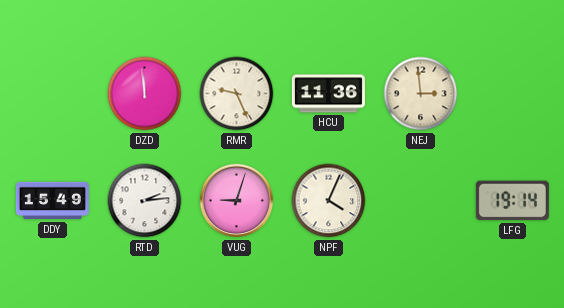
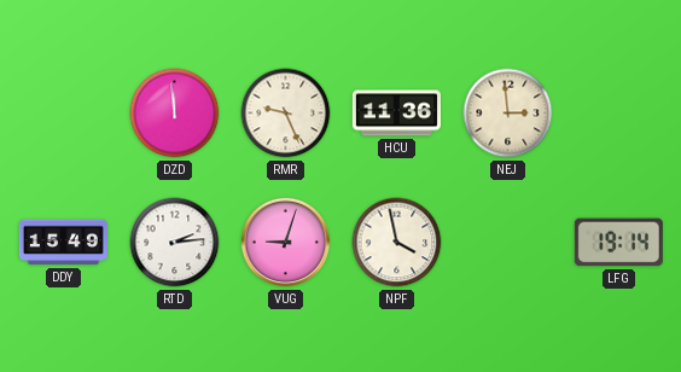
NPF: 4:04 -> 3:58 (397, 243)
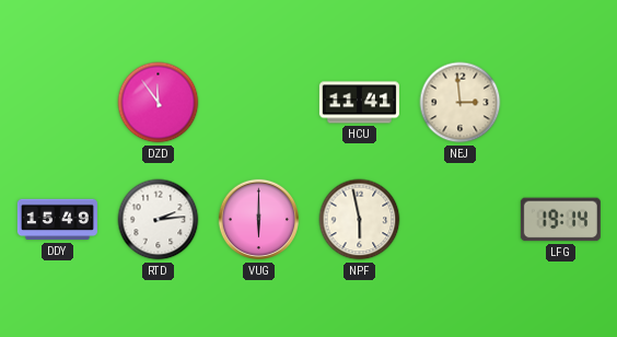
DZD: 11:59 -> 11:54 (159, 103)
RMR: 9:26 -> none (286, 114)
HCU: 11:36 -> 11:41 (359, 103)
VUG: 9:03 -> 6:00 (259, 220)
NPF: 3:58 -> 5:58 (360, 220)
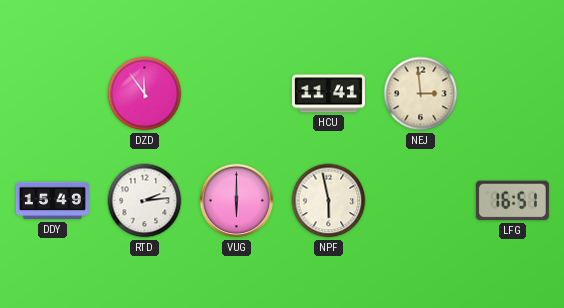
LFG: 19:14 -> 16:51 (512, 201)
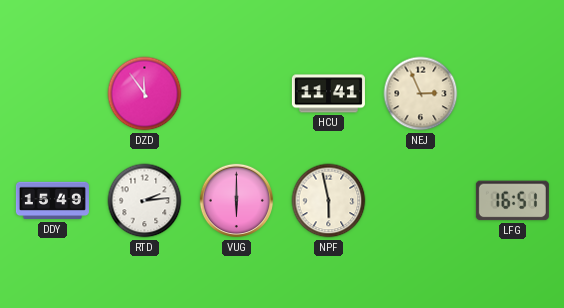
NEJ: 2:59 -> 2:56 (421, 94)
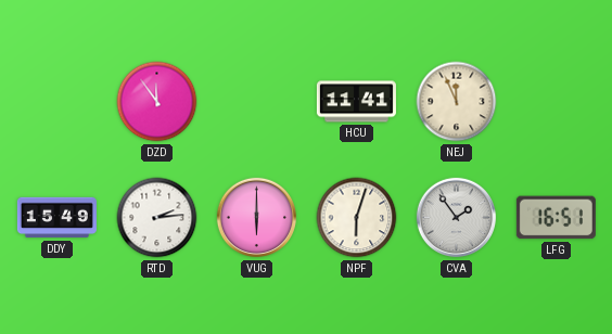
NEJ: 2:56 -> 11:56 (457, 102)
NPF: 5:58 -> 6:03 (357, 218)
CVA: none -> 1:54 (457, 218)
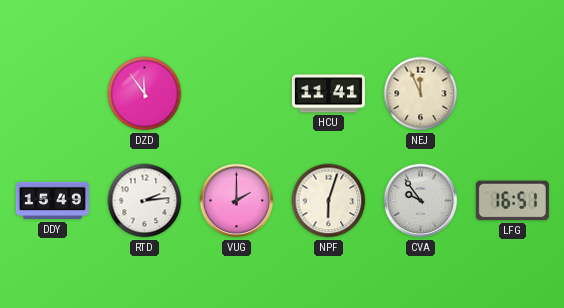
VUG: 6:00 -> 2:00 (237, 201)
CVA: 1:54 -> 9:54 (421, 201)
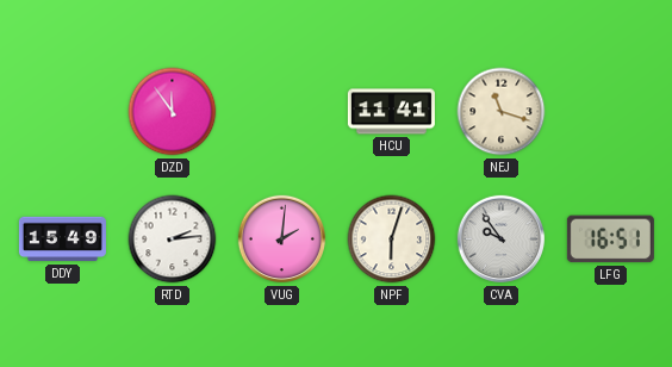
NEJ: 11:56 -> 11:18 (502, 112)
VUG: 2:00 -> 2:01 (282, 240)
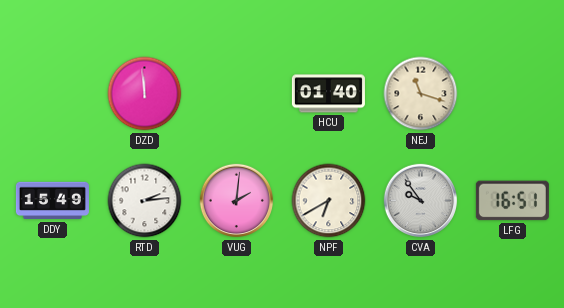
DZD: 11:54 -> 11:59 (145, 94)
HCU: 11:41 -> 01:40 (328, 94)
NPF: 6:03 -> 6:40 (329, 201)
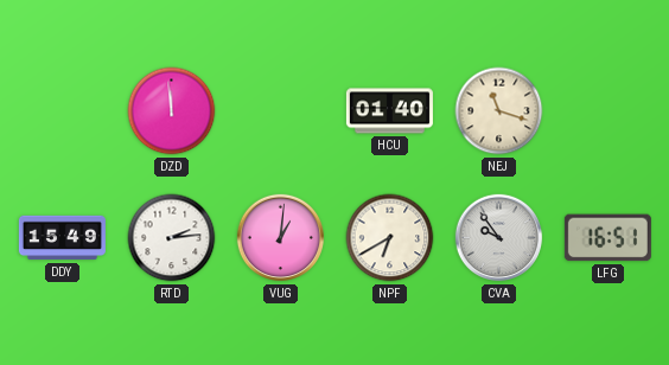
VUG: 2:01 -> 1:01 (281, 238)
